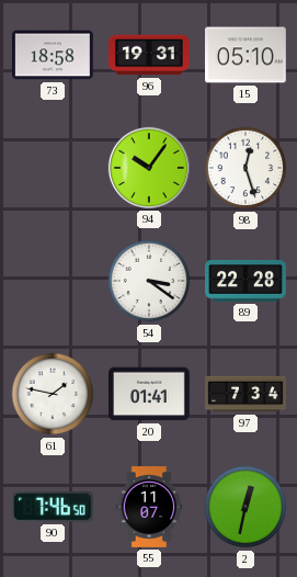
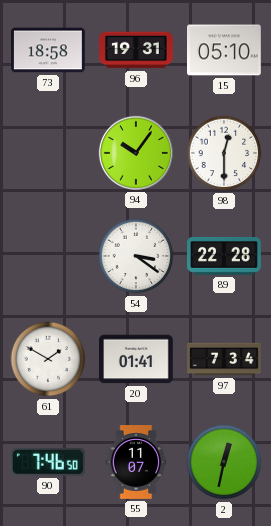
98: 12:27 -> 12:30 (224, 153)
61: 1:47 -> 1:50 (48, 359)
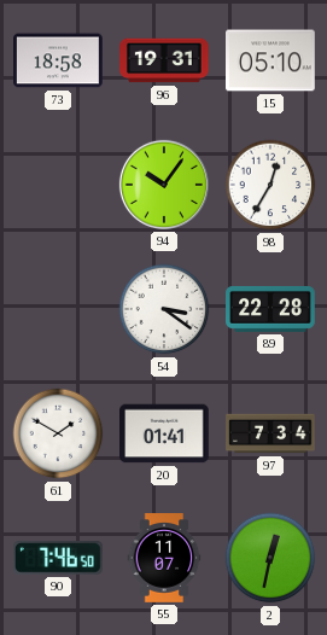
98: 12:30 -> 12:35 (270, 185)
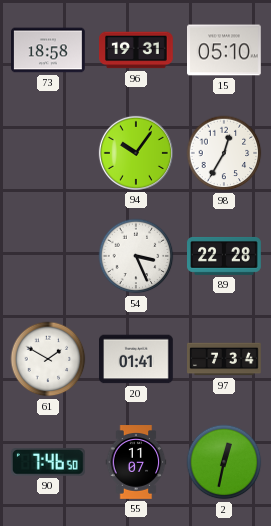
54: 3:21 -> 3:26 (136, 256)
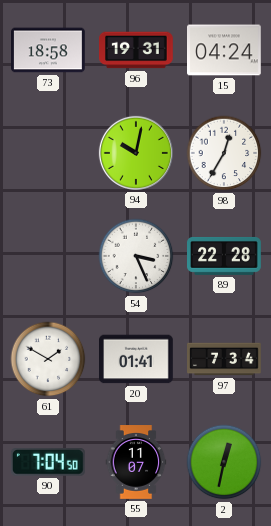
15: 05:10 -> 04:24 (225, 50)
94: 10:06 -> 10:02 (136, 153)
90: 7:46 -> 7:04 (48, 463)
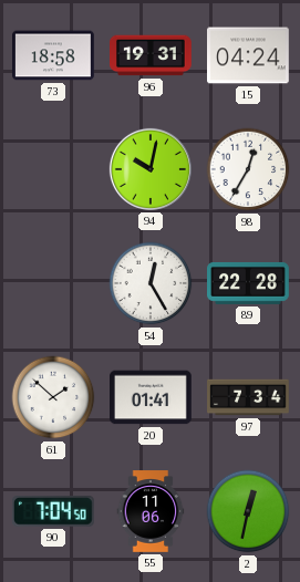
54: 3:26 -> 12:25 (151, 283)
61: 1:50 -> 1:52 (53, 397)
55: 11:07 -> 11:06 (151, 511)
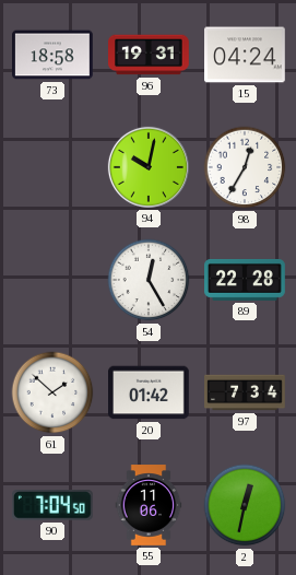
20: 01:41 -> 01:42 (150, 392)
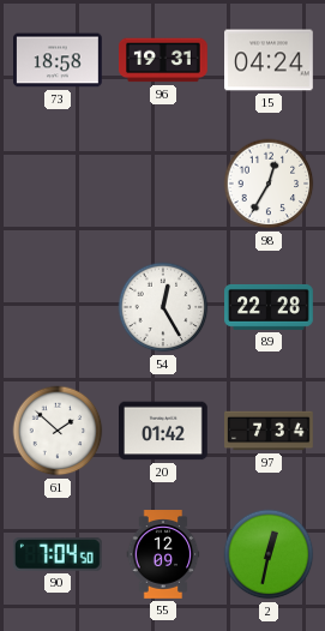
94: 10:02 -> none (149, 167)
55: 11:06 -> 12:09 (163, 554)
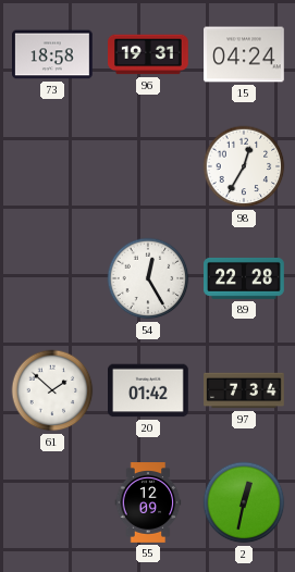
90: 7:04 -> none (58, 555)
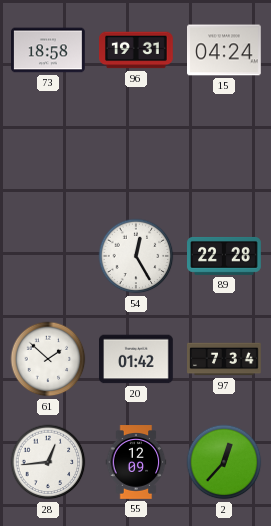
98: 12:35 -> none (244, 166)
28: none -> 12:44 (48, 462)
2: 12:32 -> 12:37 (224, 462)
